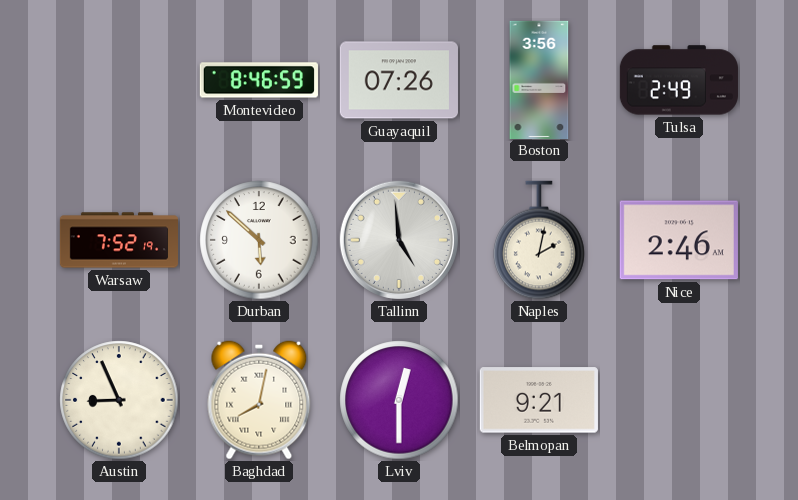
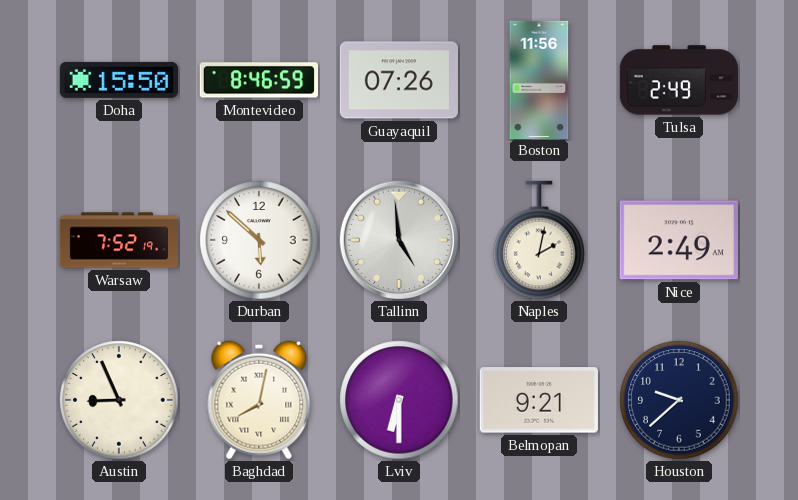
Doha: none -> 15:50 (119, 80)
Boston: 3:56 -> 11:56 (539, 79)
Nice: 2:46 -> 2:49 (679, 240)
Lviv: 12:30 -> 6:30 (399, 400)
Houston: none -> 9:38 (679, 400)
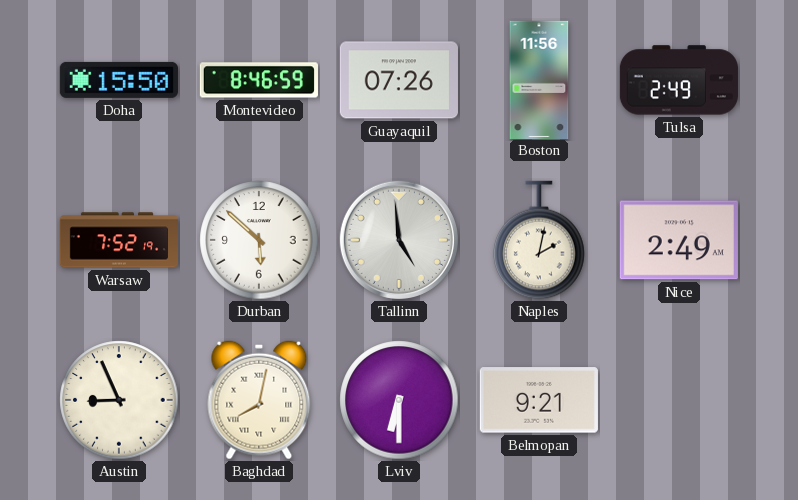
Houston: 9:38 -> none (679, 400)
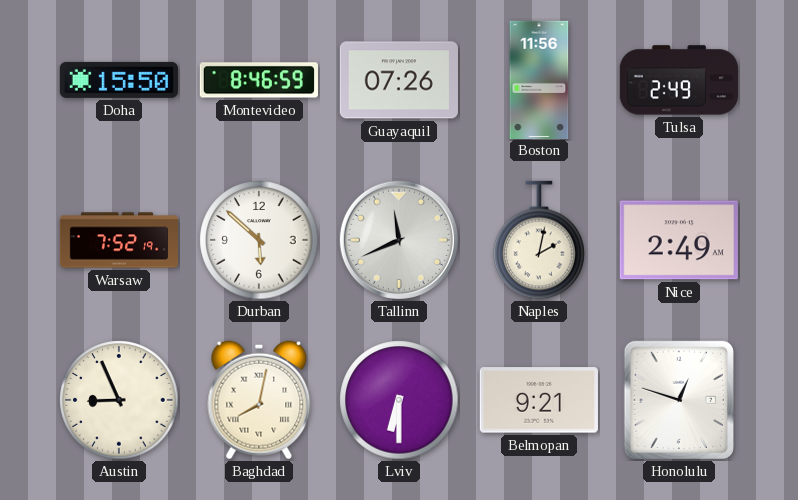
Tallinn: 4:59 -> 11:41 (399, 240)
Honolulu: none -> 12:48 (679, 400)
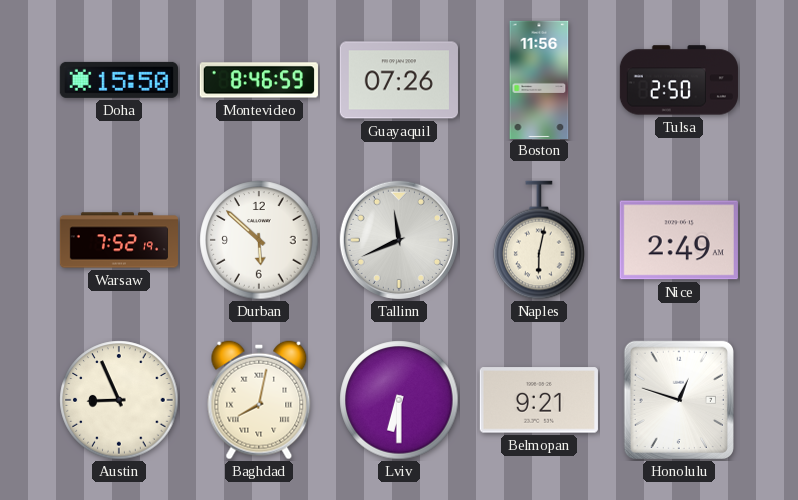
Tulsa: 2:49 -> 2:50 (679, 80)
Naples: 2:02 -> 6:02 (539, 240)
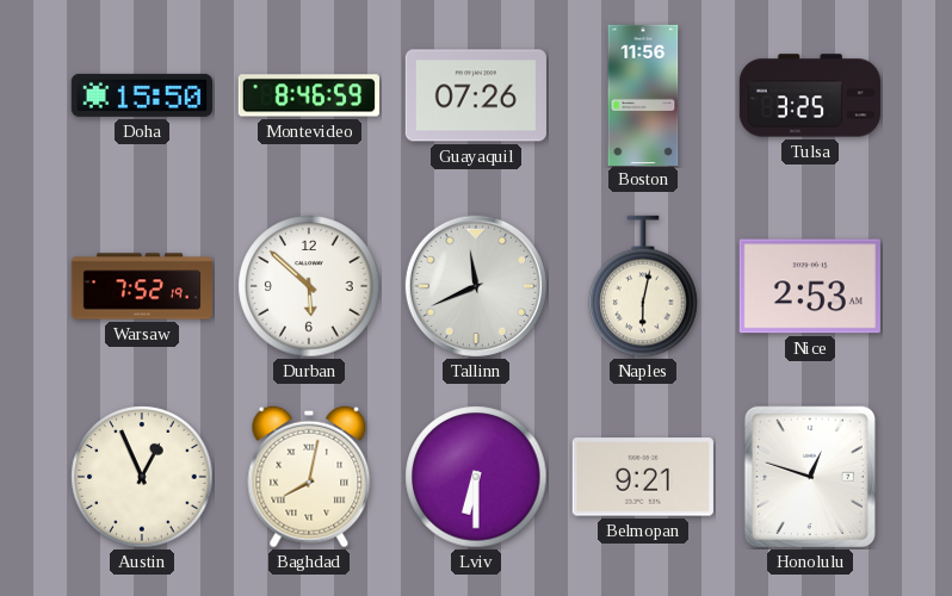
Tulsa: 2:50 -> 3:25 (810, 95)
Nice: 2:49 -> 2:53 (810, 286)
Austin: 8:56 -> 12:56 (142, 477)
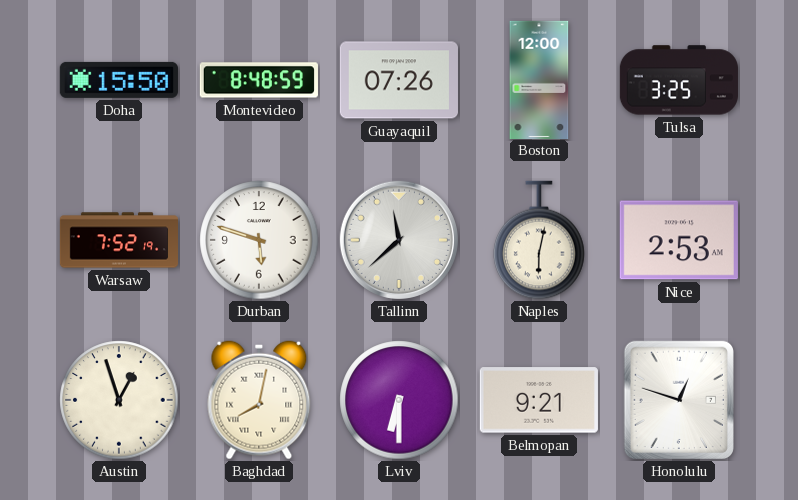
Montevideo: 8:46 -> 8:48 (259, 80)
Boston: 11:56 -> 12:00 (539, 79)
Durban: 5:52 -> 5:48 (259, 240)
Tallinn: 11:41 -> 11:38 (399, 240)
Austin: 12:56 -> 12:57 (119, 400)
